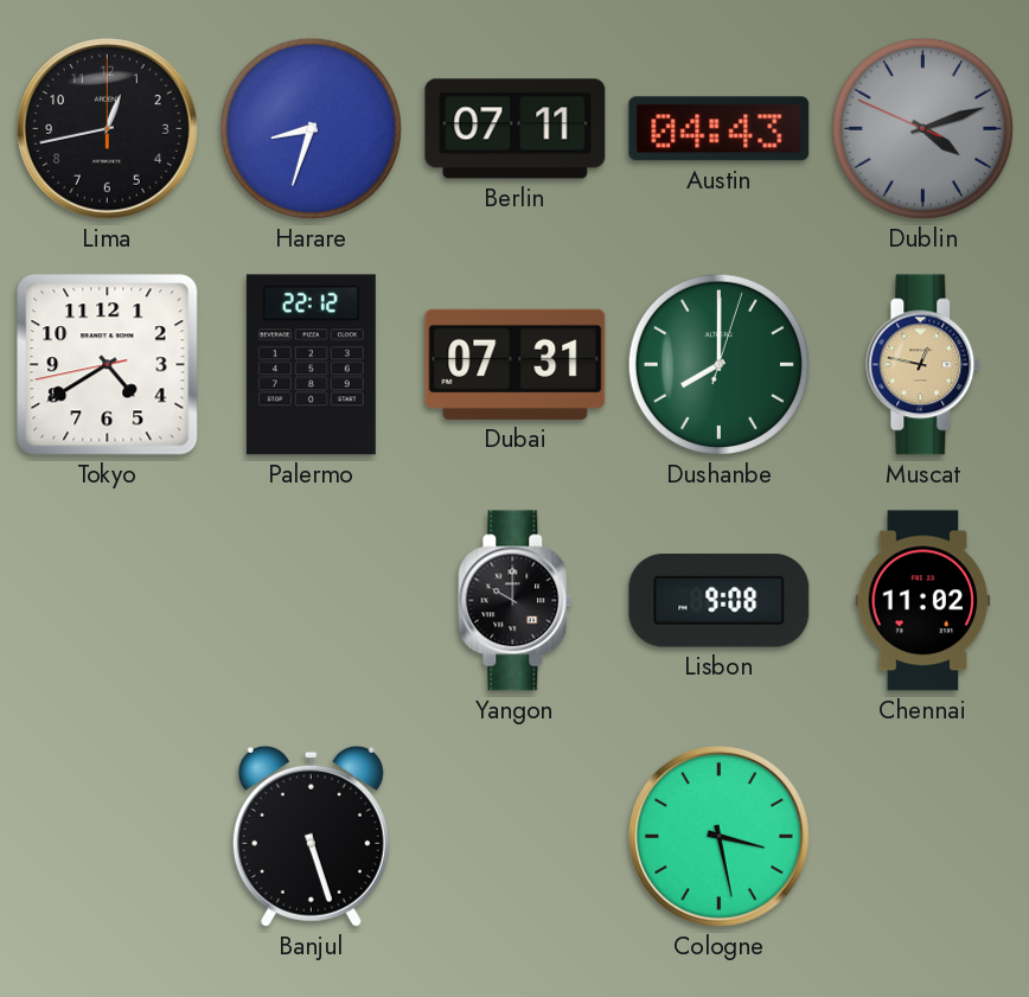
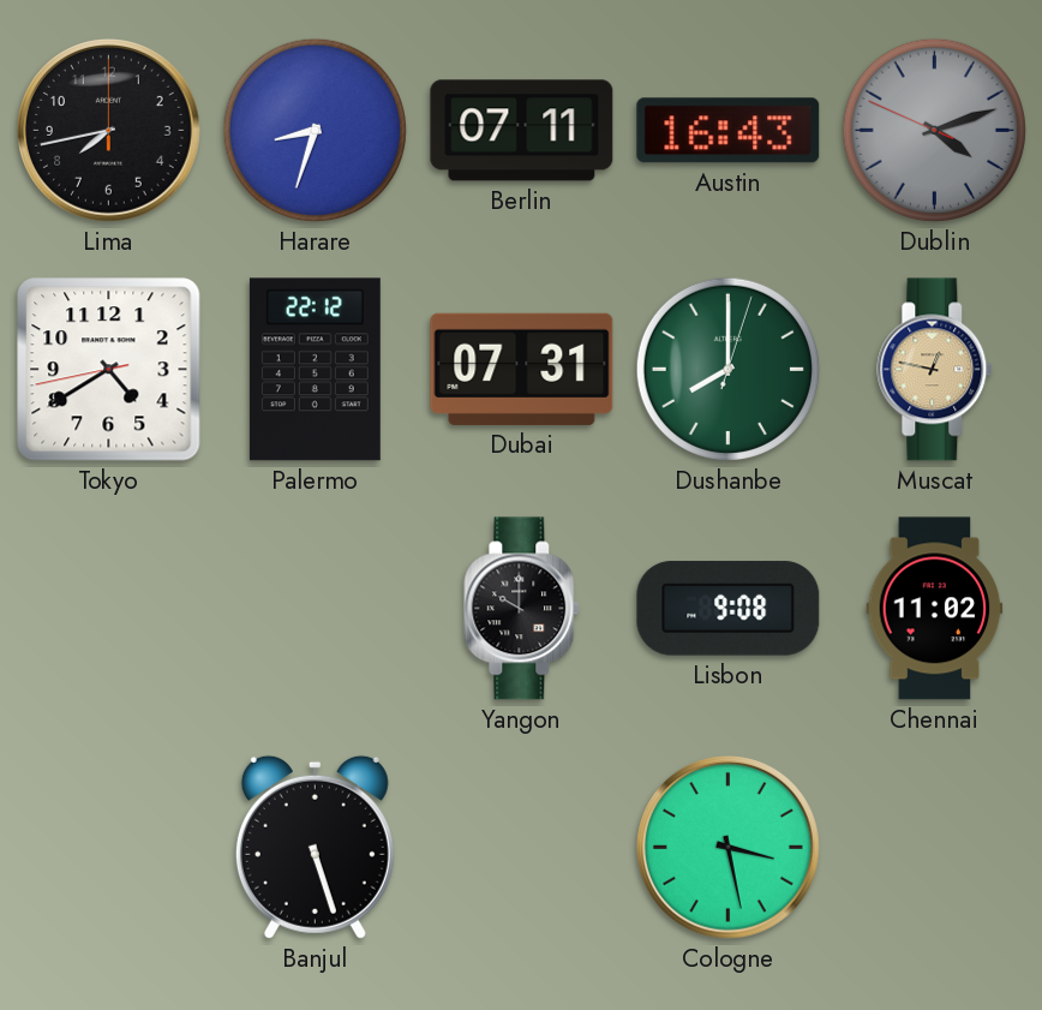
Lima: 12:43 -> 7:43 (108, 130)
Austin: 04:43 -> 16:43 (729, 131)
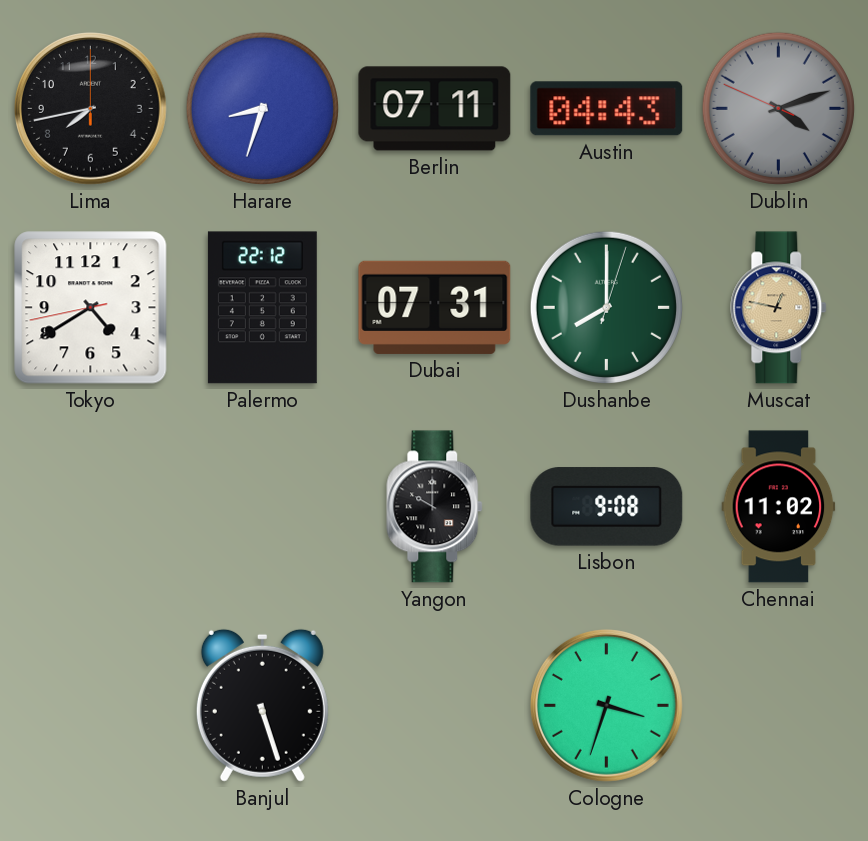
Austin: 16:43 -> 04:43 (607, 109)
Cologne: 3:28 -> 3:33 (606, 705)
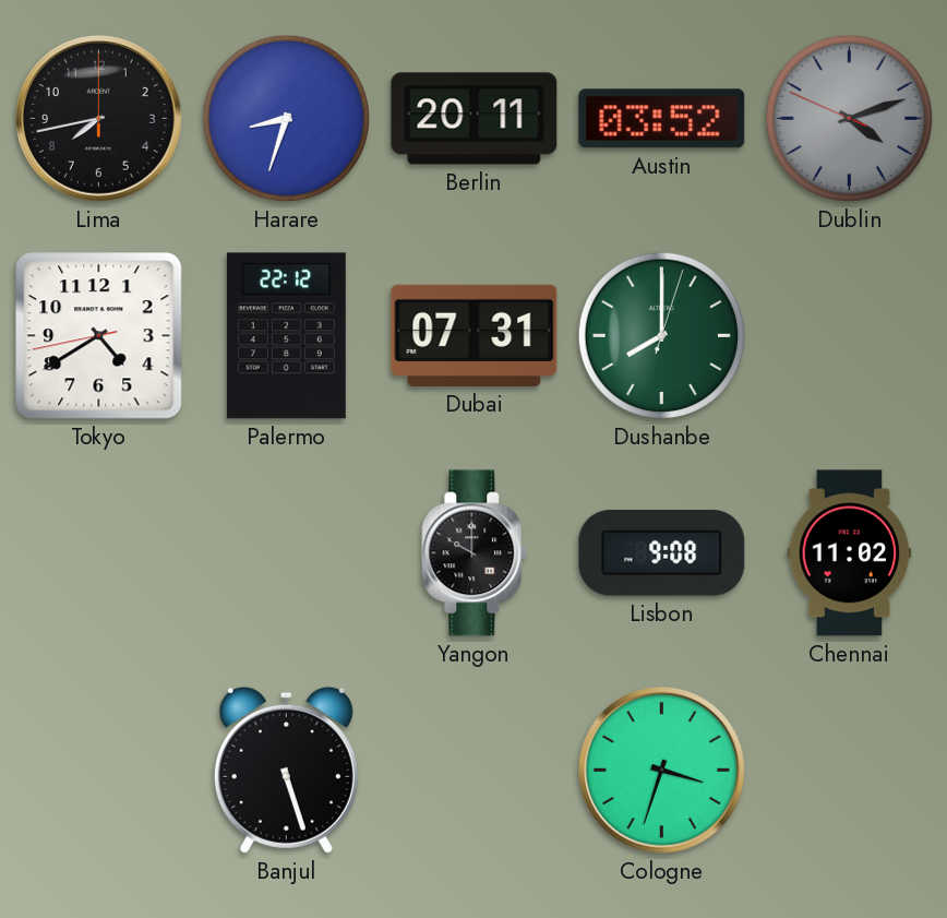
Berlin: 07:11 -> 20:11 (475, 119)
Austin: 04:43 -> 03:52 (662, 119)
Muscat: 12:47 -> none (779, 308)
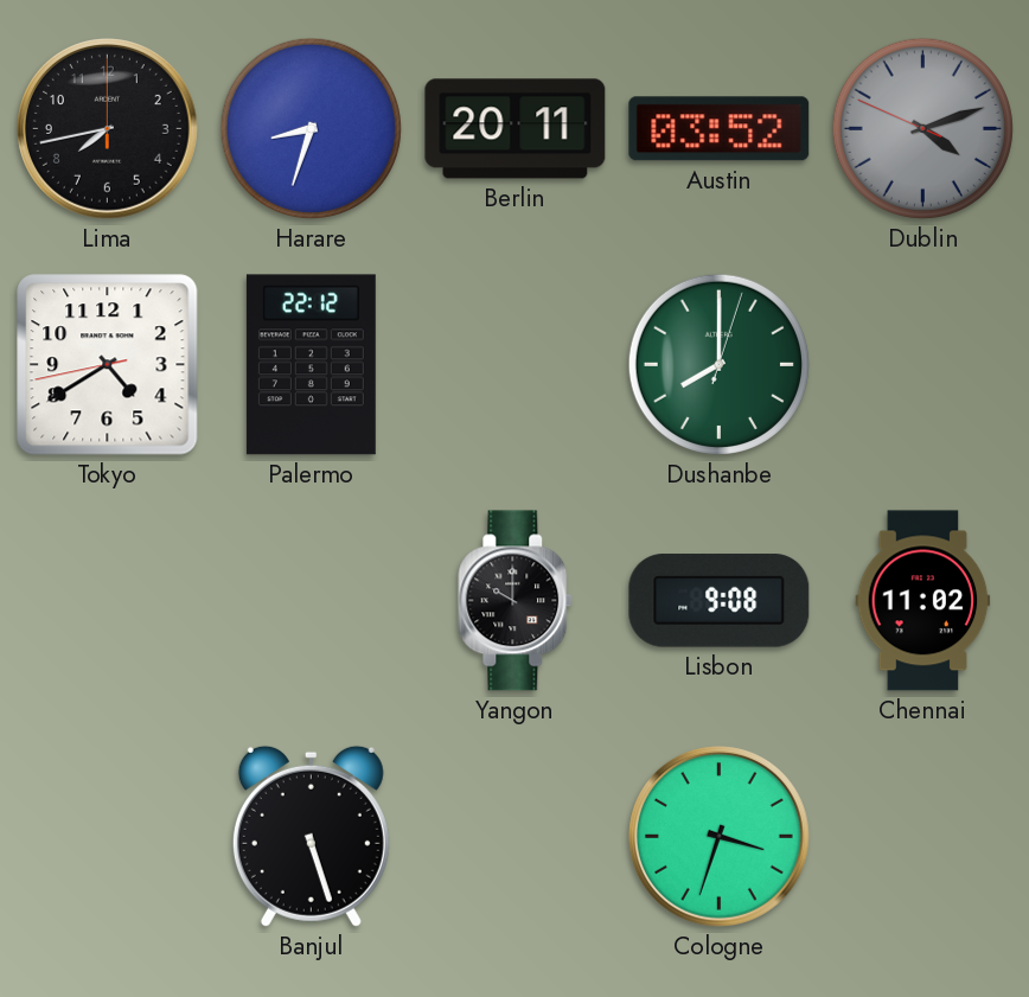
Dubai: 07:31 -> none (475, 335)
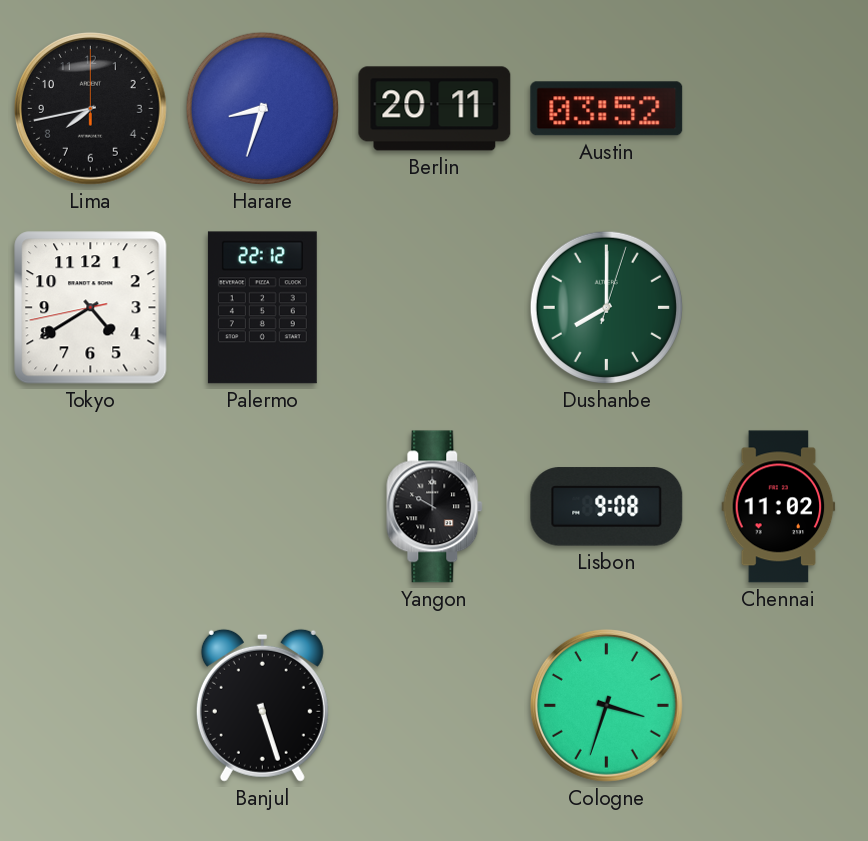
Dublin: 4:11 -> none (922, 128)
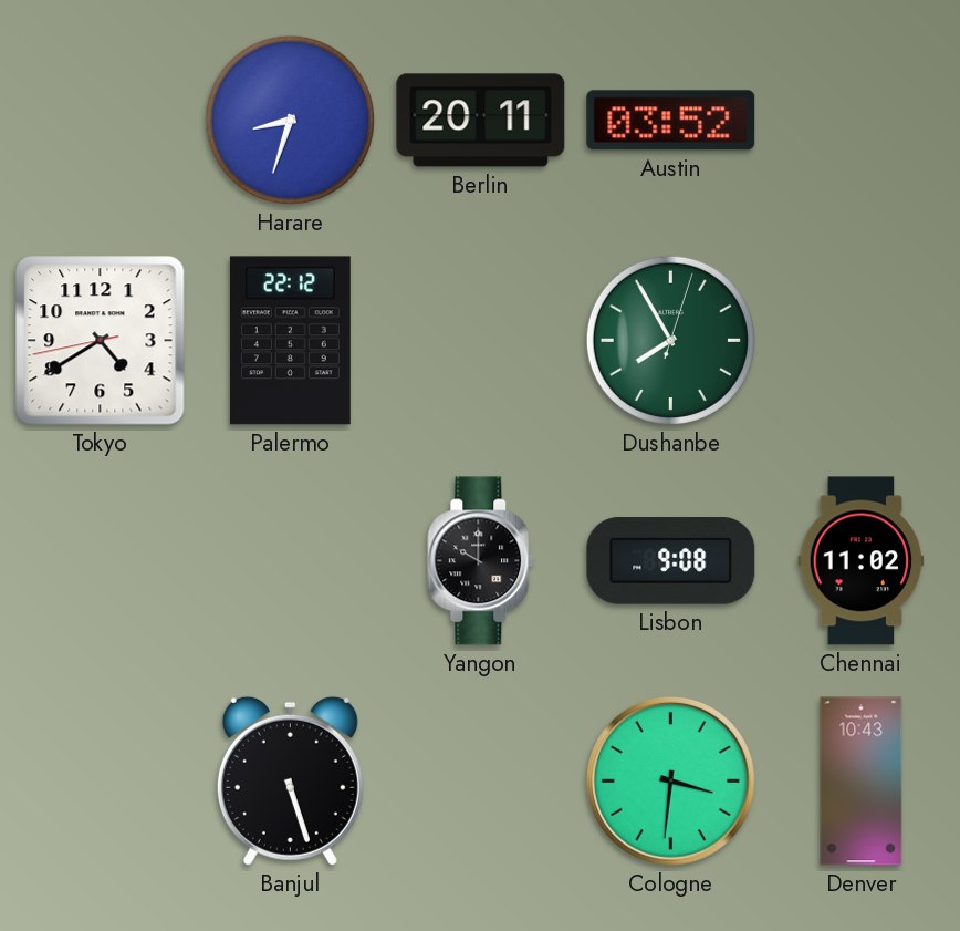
Lima: 7:43 -> none (90, 108)
Dushanbe: 8:00 -> 7:55 (670, 340)
Cologne: 3:33 -> 3:31 (670, 780)
Denver: none -> 10:43 (862, 782)
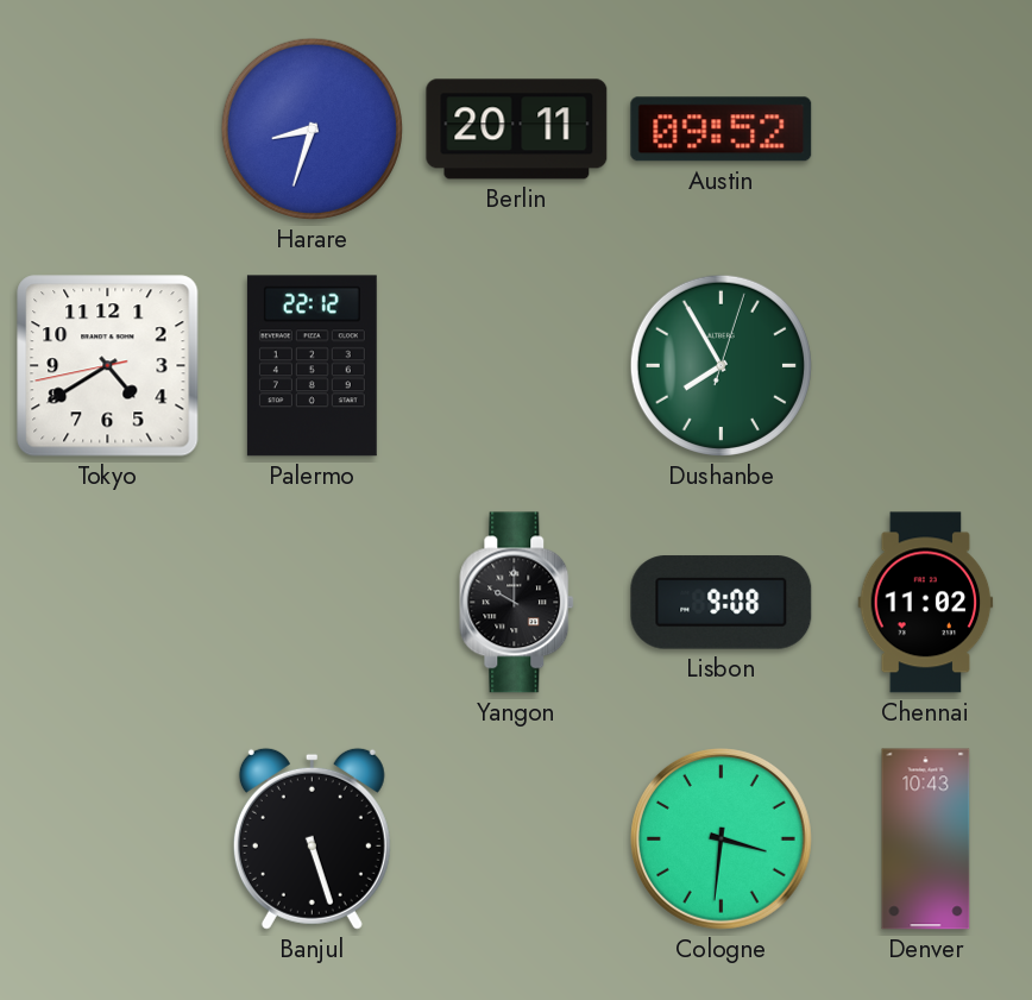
Austin: 03:52 -> 09:52 (722, 130)
